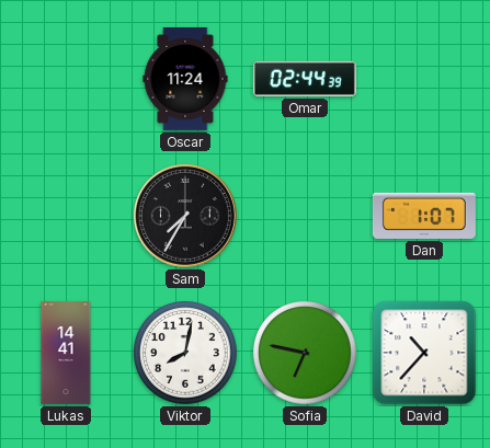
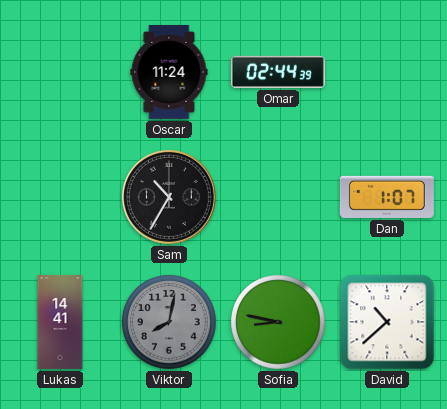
Sam: 7:35 -> 10:35 (169, 197)
Viktor dial: white -> grey (169, 322)
Sofia: 6:47 -> 8:47 (278, 322)
David: 10:37 -> 10:38 (387, 322)
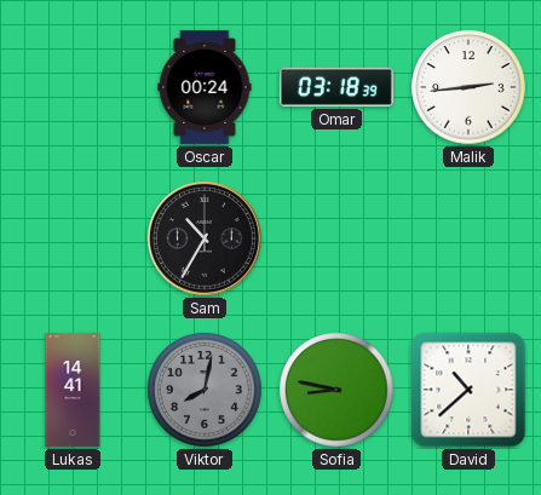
Oscar: 11:24 -> 00:24 (205, 87)
Omar: 02:44 -> 03:18 (336, 87)
Malik: none -> 2:44 (468, 87)
Dan: 1:07 -> none (387, 197)
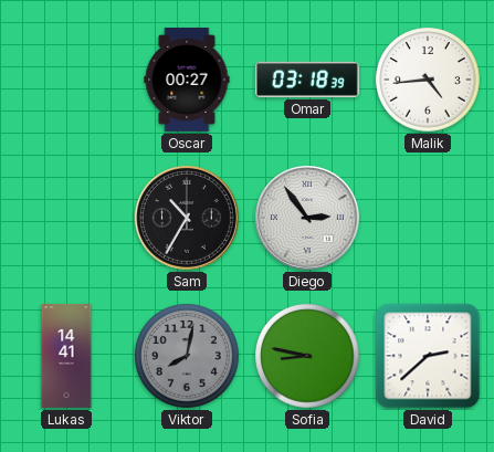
Oscar: 00:24 -> 00:27 (187, 80)
Malik: 2:44 -> 4:44 (428, 80)
Diego: none -> 2:54 (307, 218)
David: 10:38 -> 2:38 (428, 356)
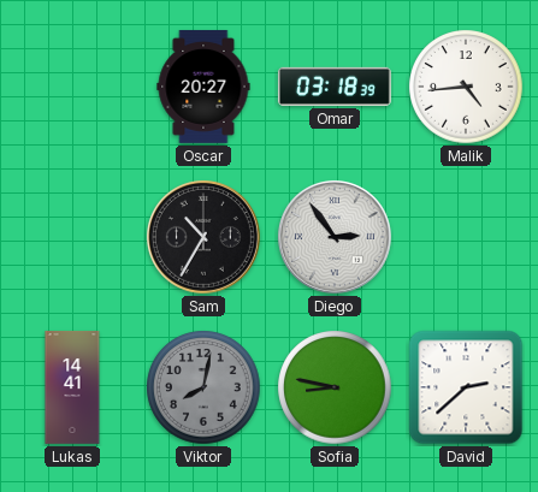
Oscar: 00:27 -> 20:27 (203, 87)
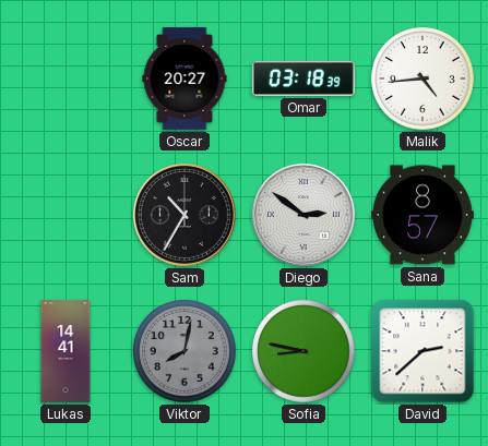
Diego: 2:54 -> 2:51 (303, 215)
Sana: none -> 8:57 (422, 215)
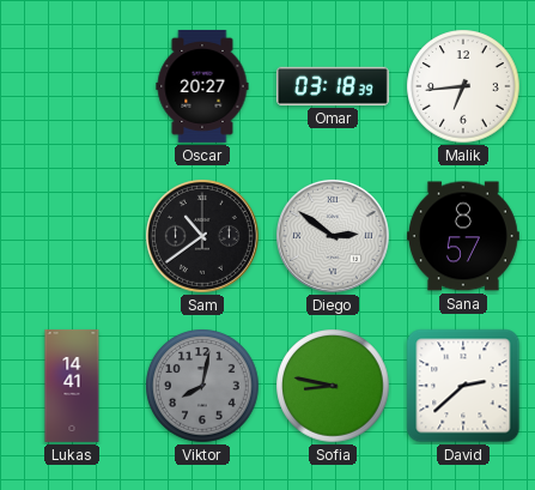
Malik: 4:44 -> 6:44 (463, 86)
Sam: 10:35 -> 10:39 (202, 236)
